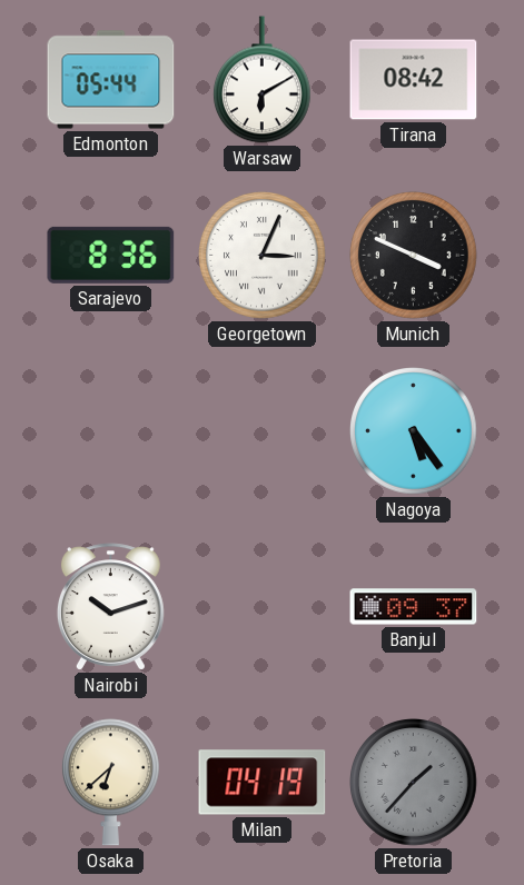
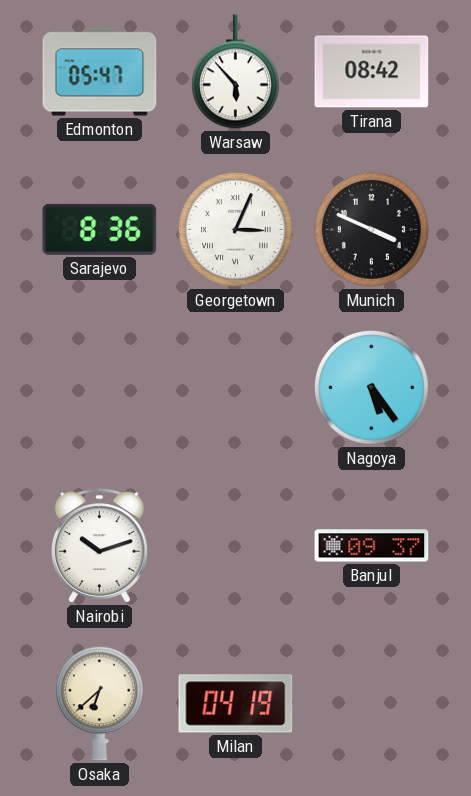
Edmonton: 05:44 -> 05:47 (100, 72)
Warsaw: 6:10 -> 5:53 (236, 72)
Pretoria: 1:37 -> none (414, 783)
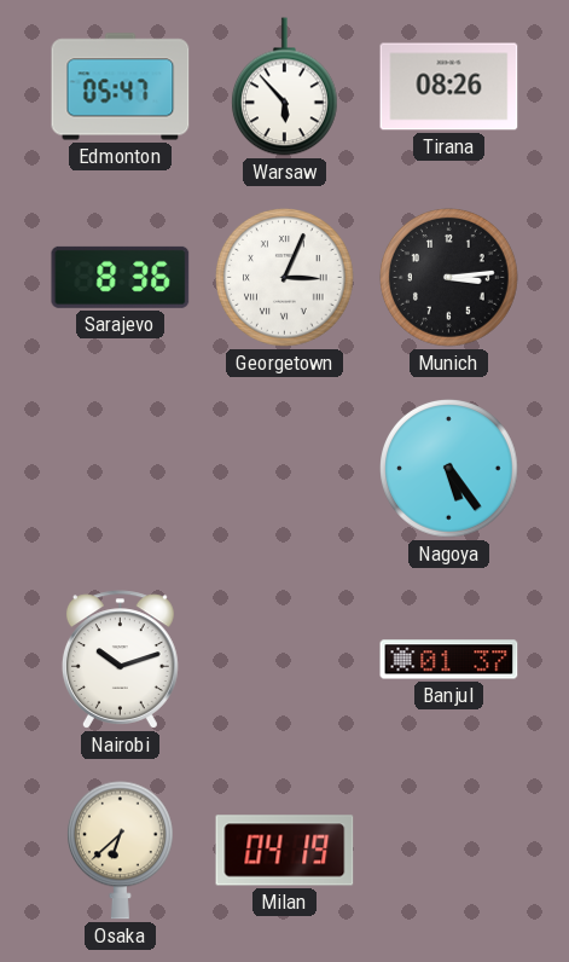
Tirana: 08:42 -> 08:26 (449, 87)
Munich: 3:49 -> 3:14 (449, 278)
Banjul: 09:37 -> 01:37 (449, 660)
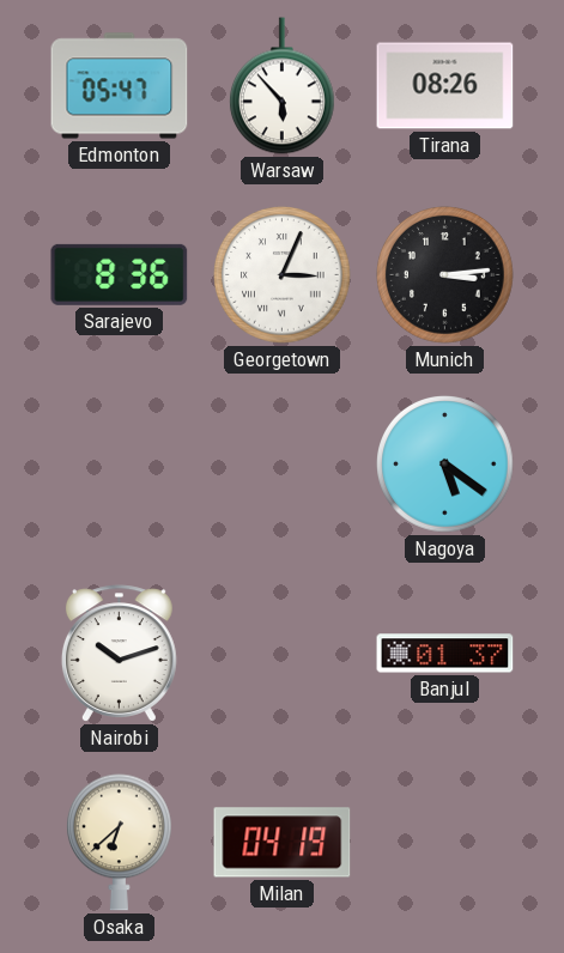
Nagoya: 5:24 -> 5:21 (445, 465)
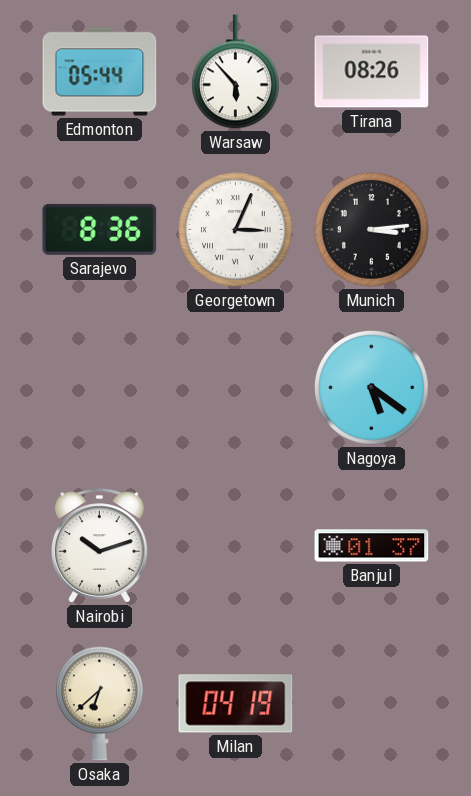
Edmonton: 05:47 -> 05:44 (100, 72)
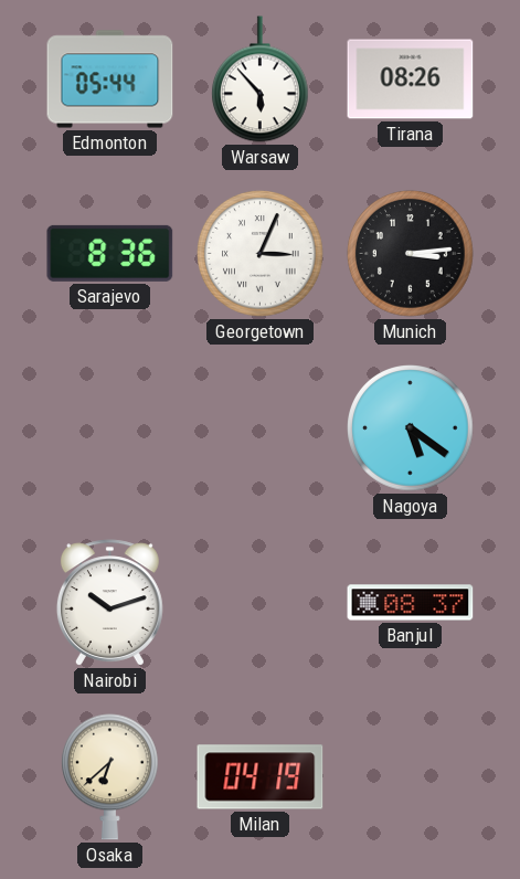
Banjul: 01:37 -> 08:37 (411, 603)
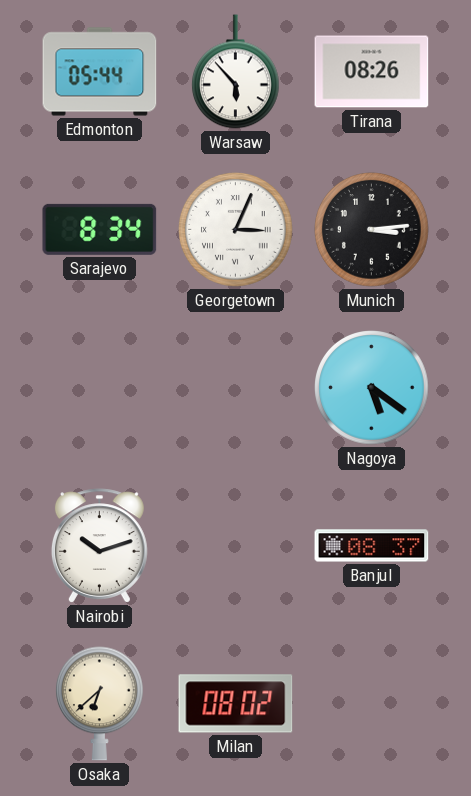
Sarajevo: 8:36 -> 8:34 (100, 229)
Milan: 04:19 -> 08:02 (236, 704)
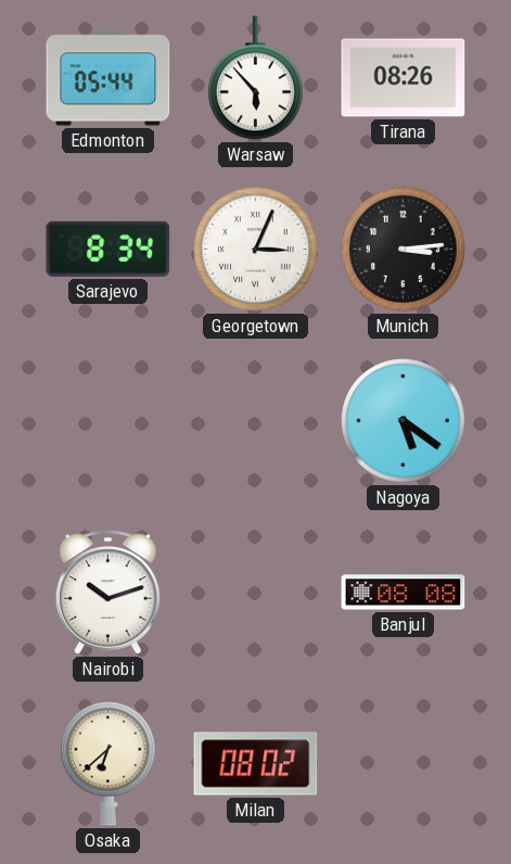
Banjul: 08:37 -> 08:08 (404, 593)
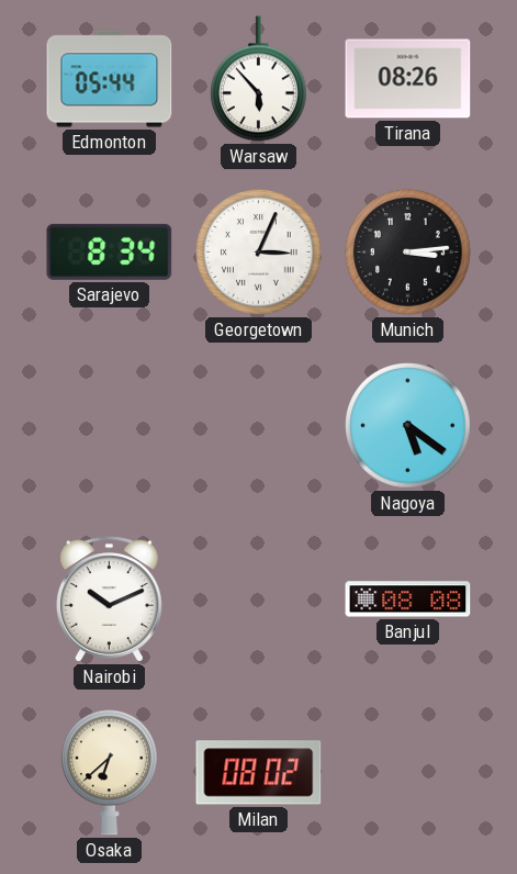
Nairobi: 10:12 -> 10:11 (109, 600)
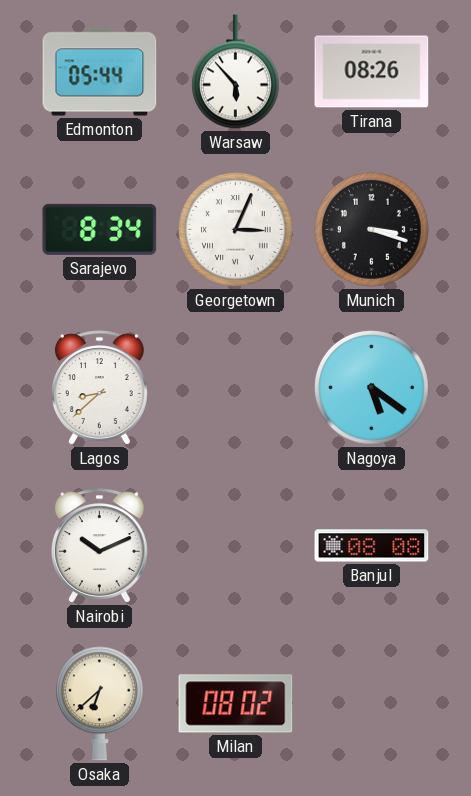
Munich: 3:14 -> 3:18 (372, 230)
Lagos: none -> 8:38 (99, 388)
